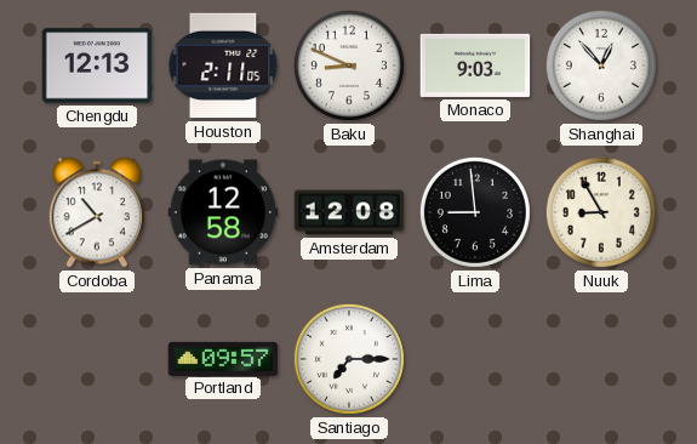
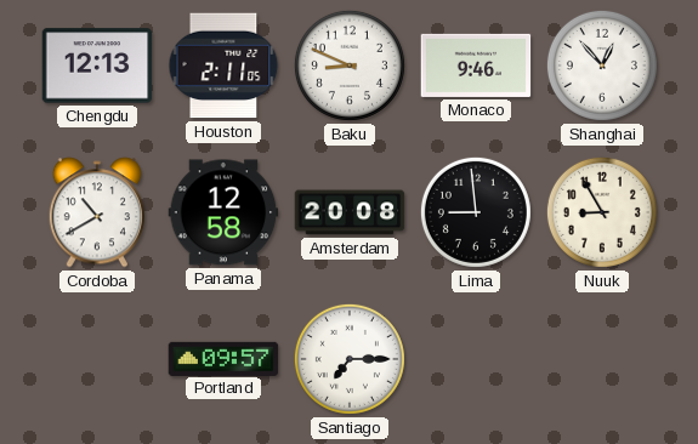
Monaco: 9:03 -> 9:46 (476, 66)
Amsterdam: 12:08 -> 20:08 (350, 212)
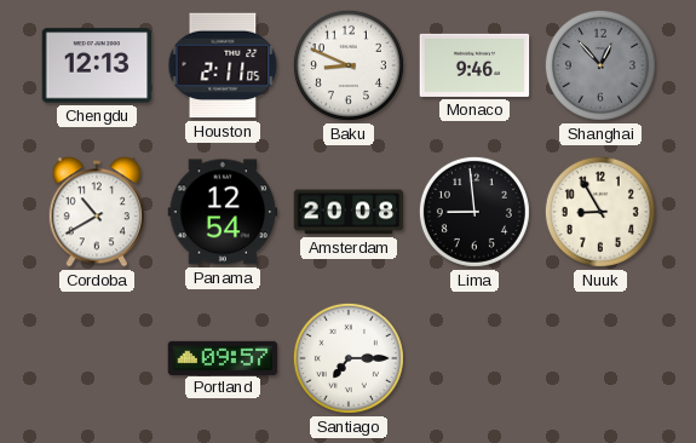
Shanghai dial: white -> grey (600, 65)
Panama: 12:58 -> 12:54 (223, 212)
